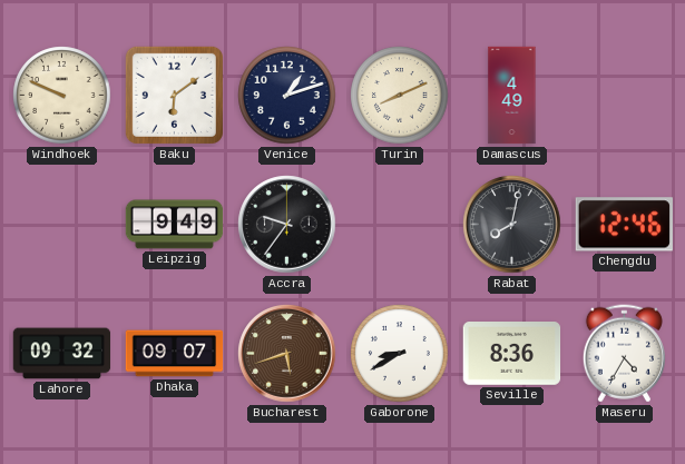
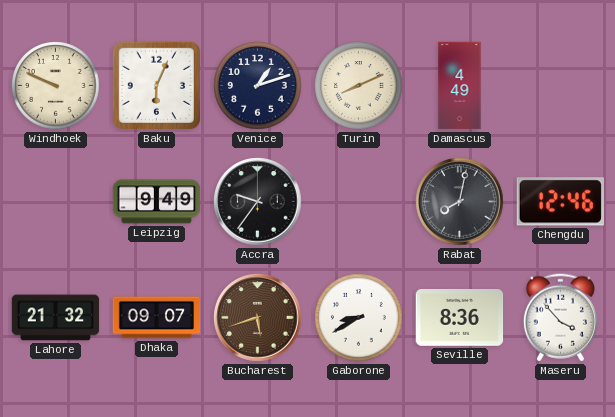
Baku: 6:09 -> 6:04 (156, 85)
Lahore: 09:32 -> 21:32 (56, 318)
Maseru: 4:35 -> 3:53 (560, 318)
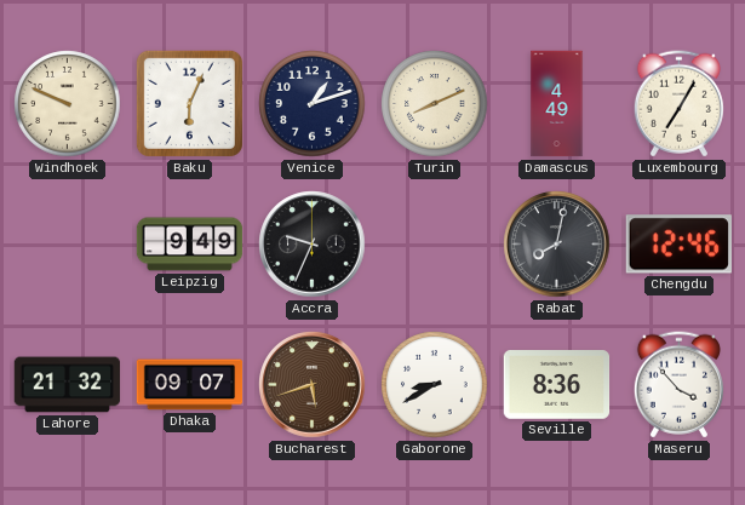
Luxembourg: none -> 7:05 (678, 104)
Accra: 9:36 -> 9:34 (313, 245)
